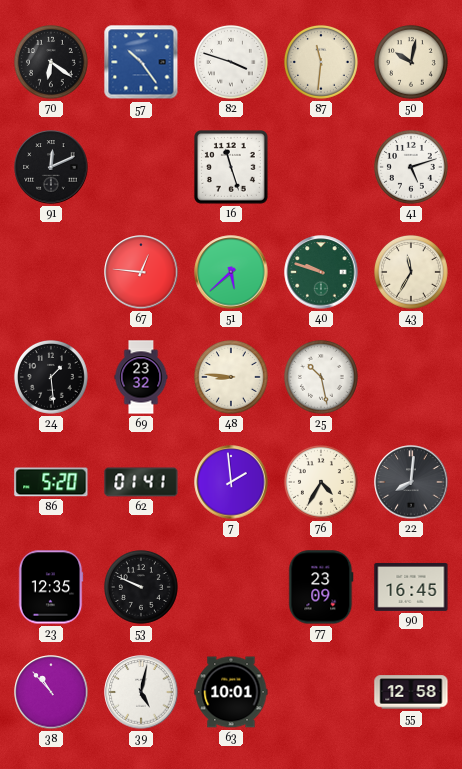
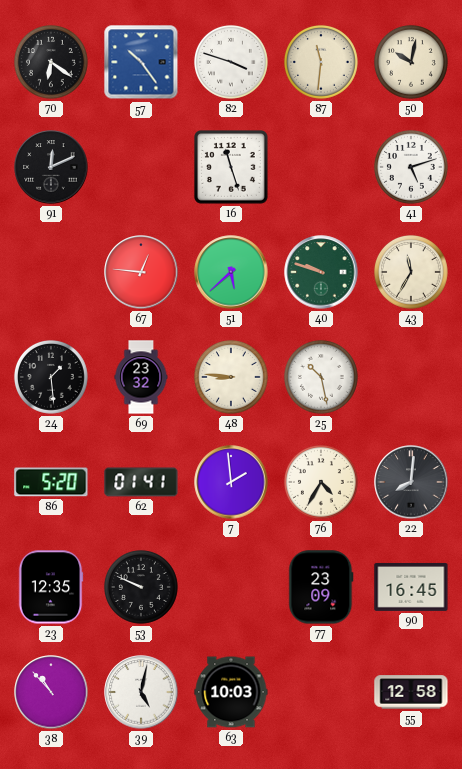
63: 10:01 -> 10:03 (231, 692)
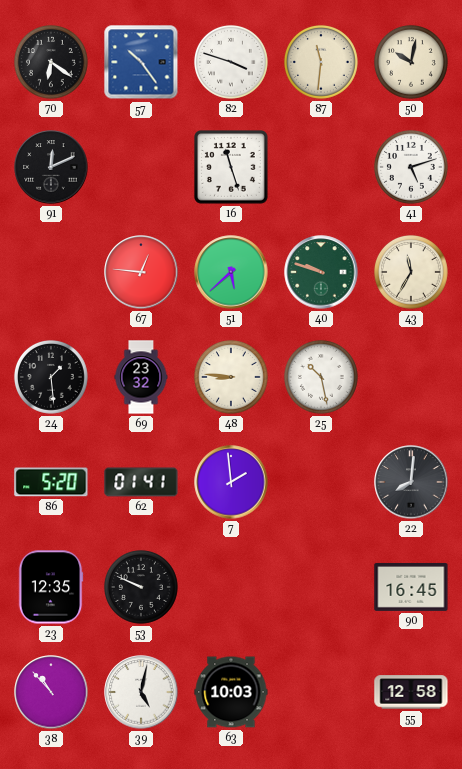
76: 4:35 -> none (321, 482)
77: 23:09 -> none (321, 587)
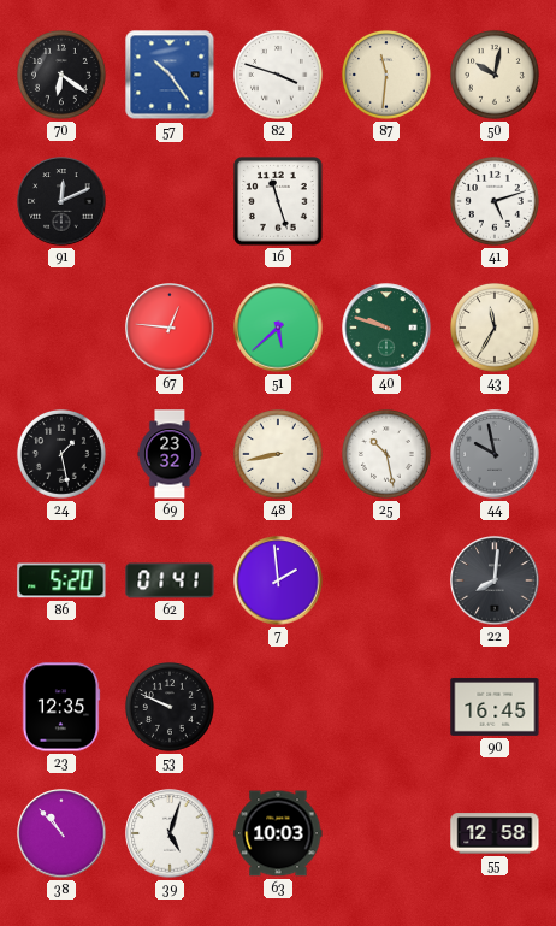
24: 1:29 -> 1:28 (61, 454)
48: 8:46 -> 8:43 (278, 454)
44: none -> 9:58 (495, 454)
39: 5:02 -> 5:03 (170, 833)
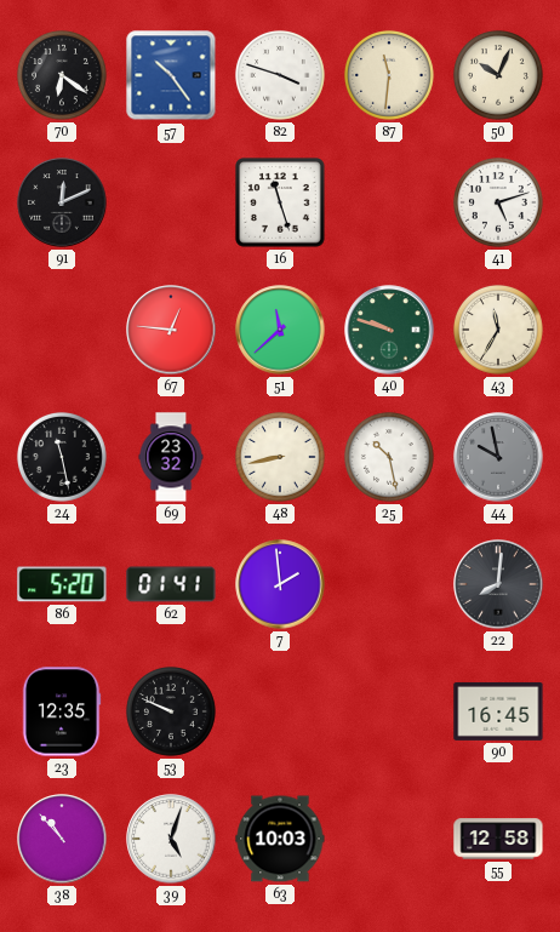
50: 10:02 -> 10:04 (498, 75)
51: 5:38 -> 11:38 (280, 330)
24: 1:28 -> 11:28 (62, 457)
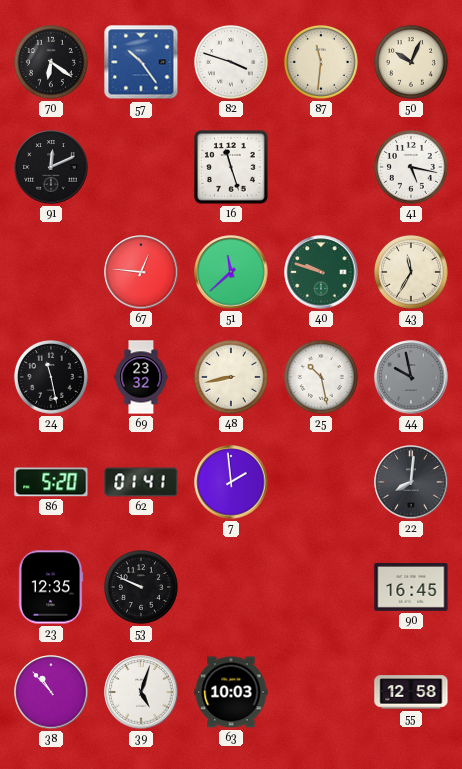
41: 5:12 -> 5:17 (411, 167)
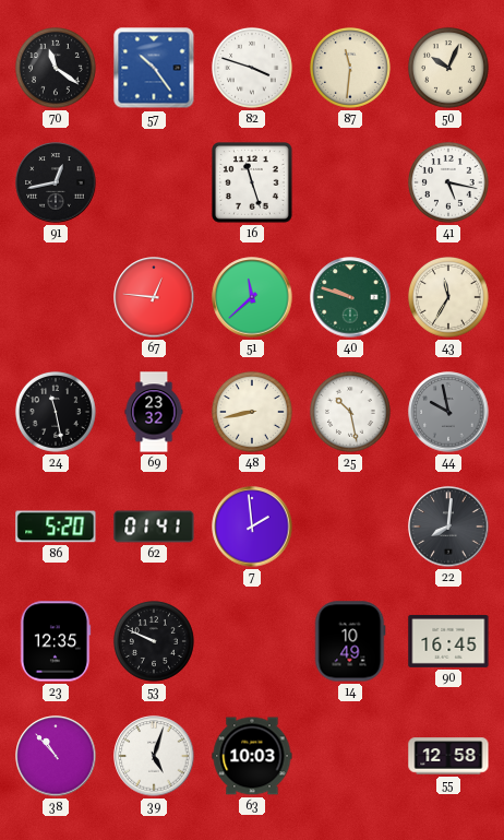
70: 6:21 -> 11:21 (56, 68)
91: 12:11 -> 12:43 (56, 182)
14: none -> 10:49 (350, 641)
